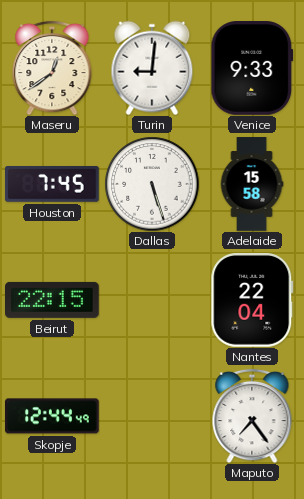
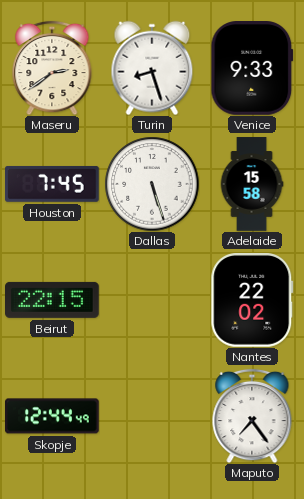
Maseru: 12:39 -> 2:39 (52, 68)
Turin: 9:01 -> 8:27 (152, 68)
Nantes: 22:04 -> 22:02 (252, 301)
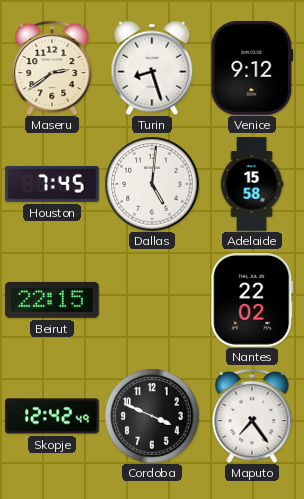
Venice: 9:33 -> 9:12 (252, 69)
Dallas: 5:27 -> 5:01 (152, 184)
Skopje: 12:44 -> 12:42 (53, 416)
Cordoba: none -> 3:49 (152, 416)
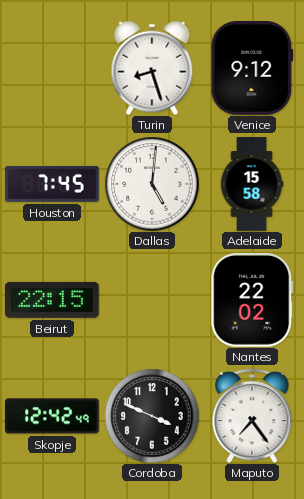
Maseru: 2:39 -> none (52, 68)
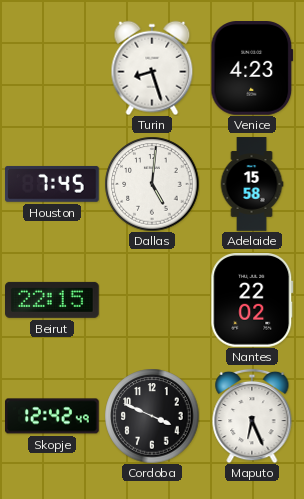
Venice: 9:12 -> 4:23 (252, 69)
Maputo: 7:24 -> 6:26 (252, 416)
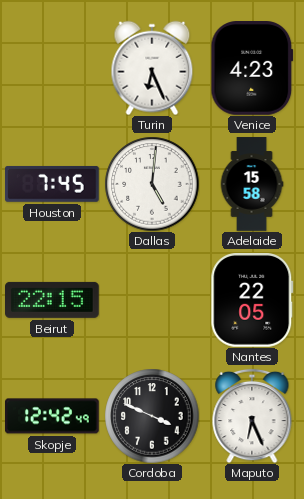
Turin: 8:27 -> 6:26 (152, 68)
Nantes: 22:02 -> 22:05 (252, 301)
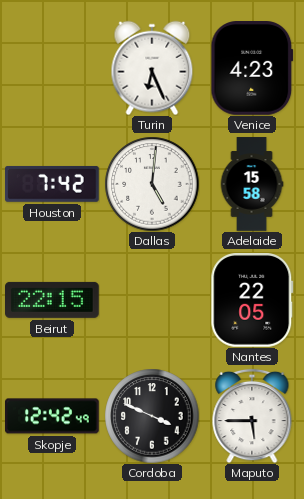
Houston: 7:45 -> 7:42 (53, 184)
Maputo: 6:26 -> 5:45 (252, 416)
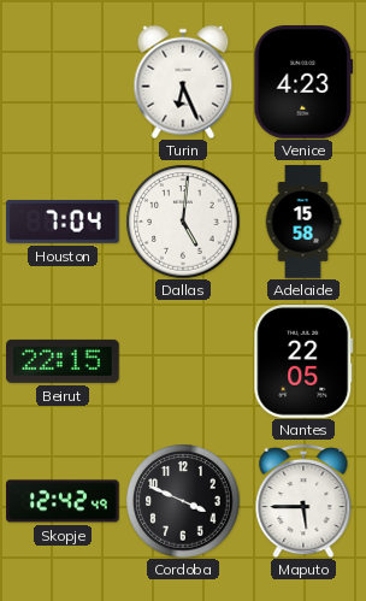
Houston: 7:42 -> 7:04 (64, 222)
